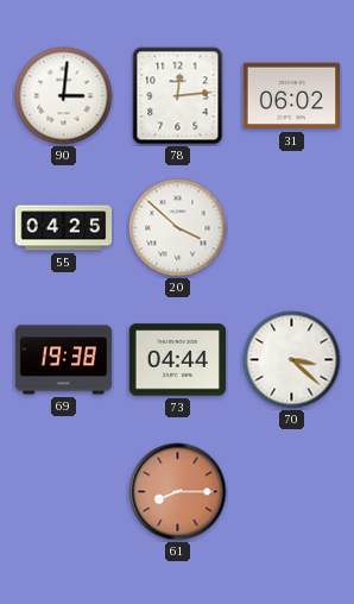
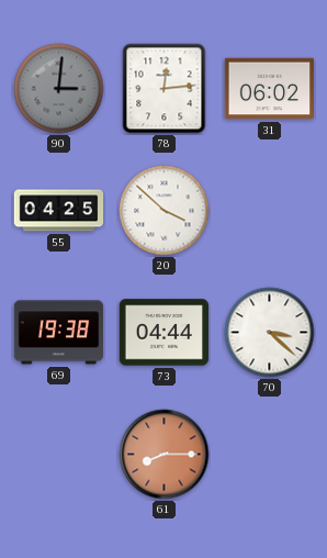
90 dial: white -> grey (59, 89)
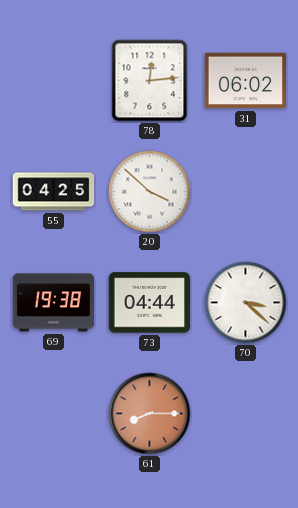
90: 3:01 -> none (59, 89)
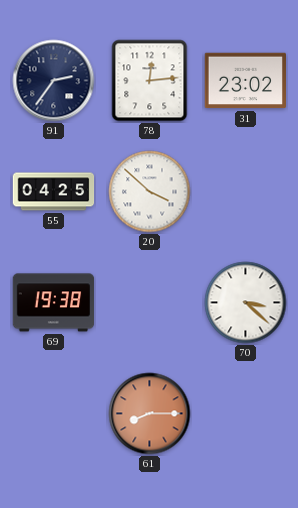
91: none -> 2:36 (54, 81)
31: 06:02 -> 23:02 (246, 81)
73: 04:44 -> none (150, 303)
